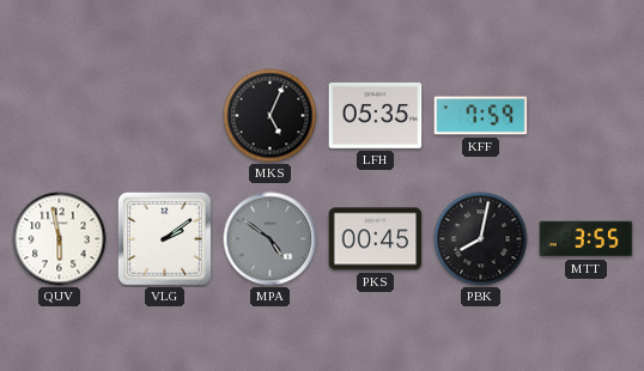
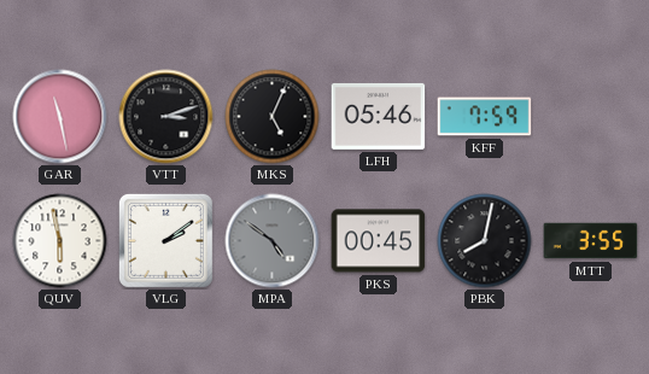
GAR: none -> 11:28 (60, 117)
VTT: none -> 3:12 (166, 117)
LFH: 05:35 -> 05:46 (379, 116)
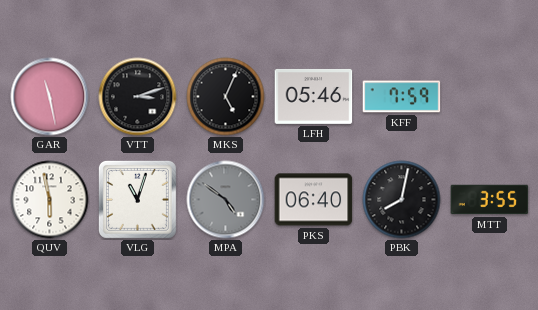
VLG: 2:09 -> 11:03 (137, 199)
PKS: 00:45 -> 06:40 (314, 200)
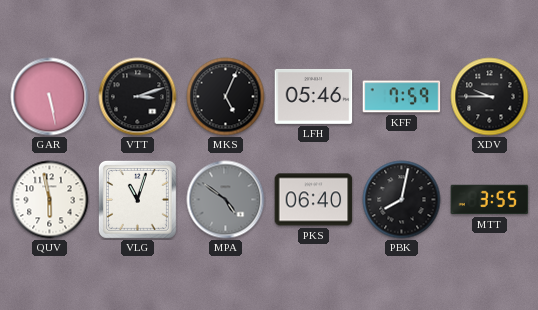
GAR: 11:28 -> 5:28 (50, 97)
XDV: none -> 9:45 (490, 97)
